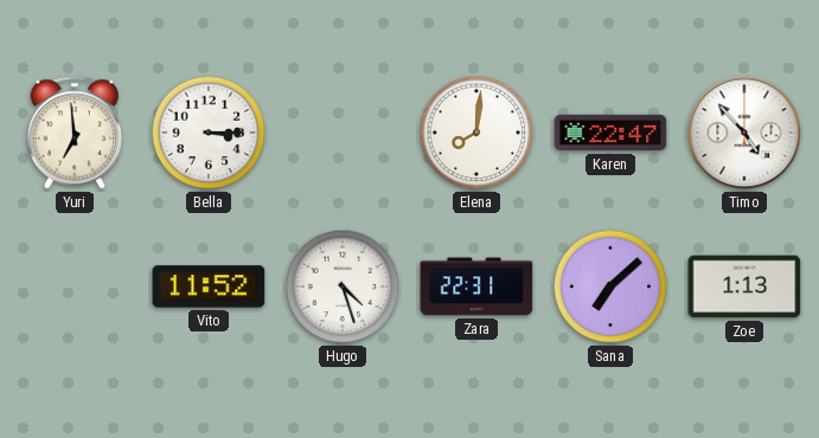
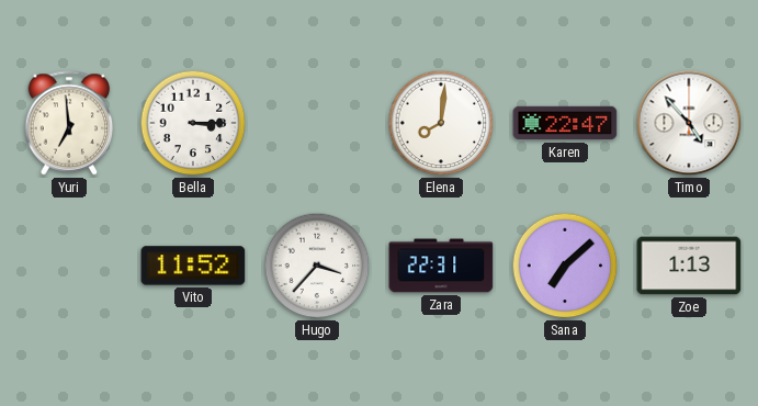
Hugo: 4:27 -> 3:37 (317, 266)
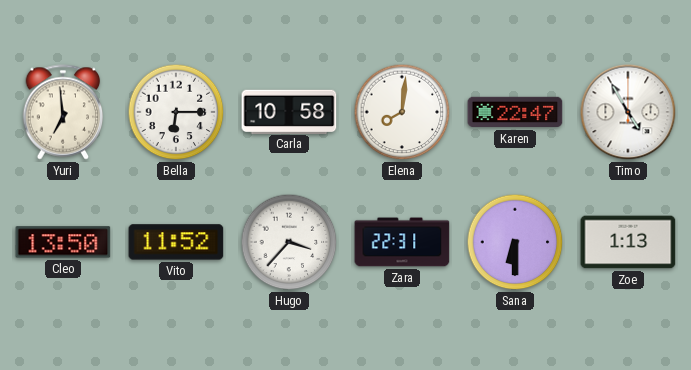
Bella: 3:15 -> 6:15 (176, 112)
Carla: none -> 10:58 (289, 111)
Timo: 4:53 -> 4:55 (628, 112)
Cleo: none -> 13:50 (63, 242)
Sana: 7:08 -> 6:30 (515, 242)
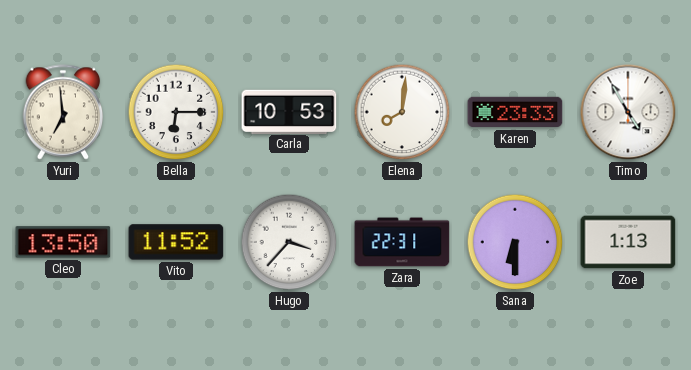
Carla: 10:58 -> 10:53 (289, 111)
Karen: 22:47 -> 23:33 (515, 112)
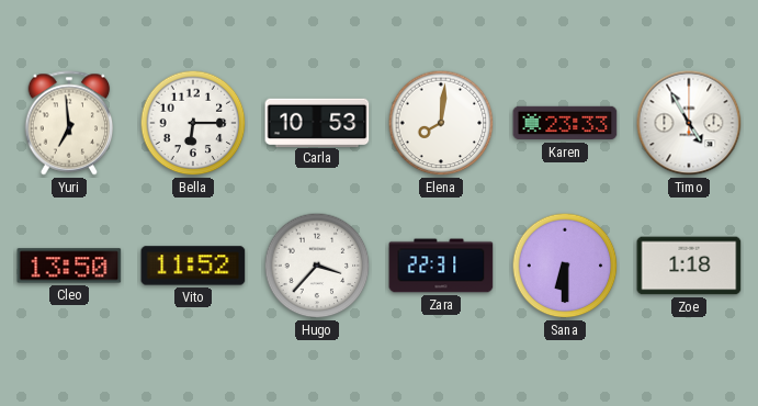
Zoe: 1:13 -> 1:18 (689, 266)
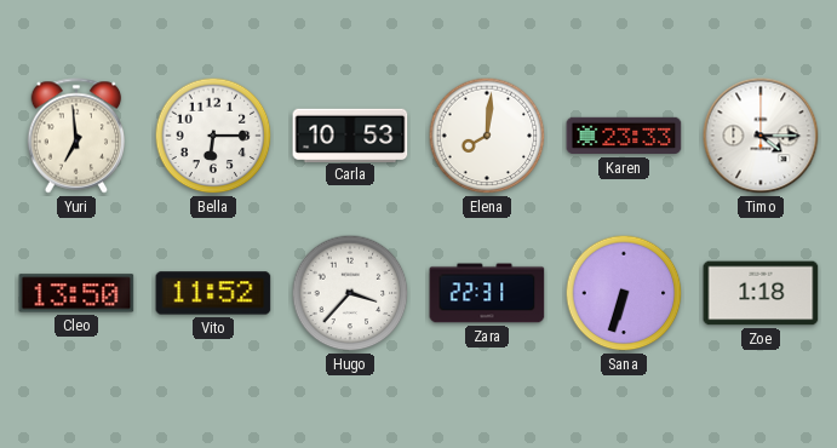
Timo: 4:55 -> 4:15 (761, 136)
Sana: 6:30 -> 6:33 (624, 293)
